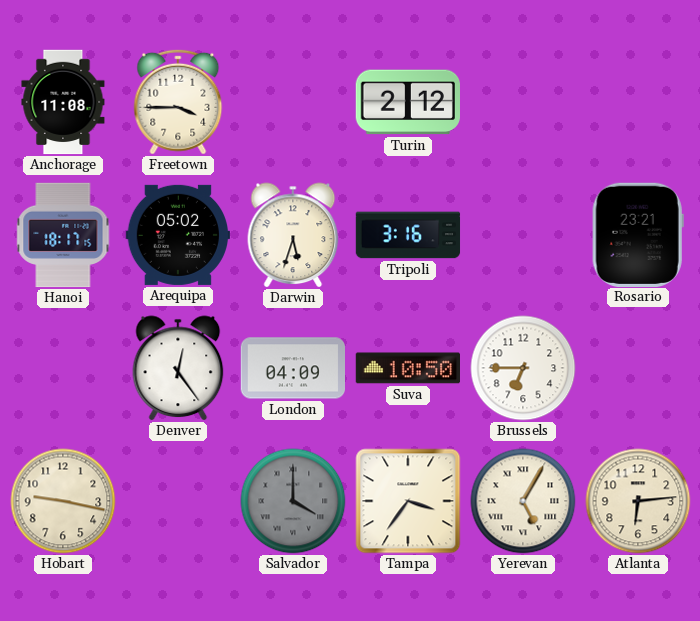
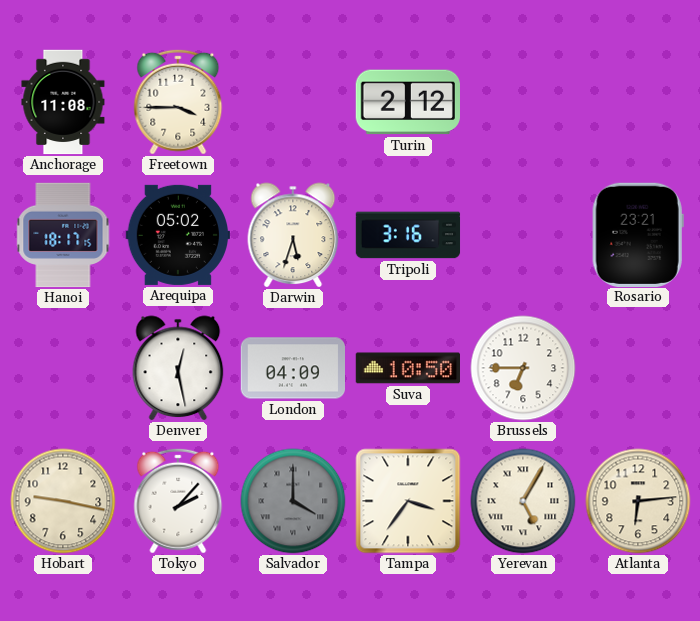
Denver: 12:24 -> 12:28 (178, 368)
Tokyo: none -> 2:07 (178, 501)
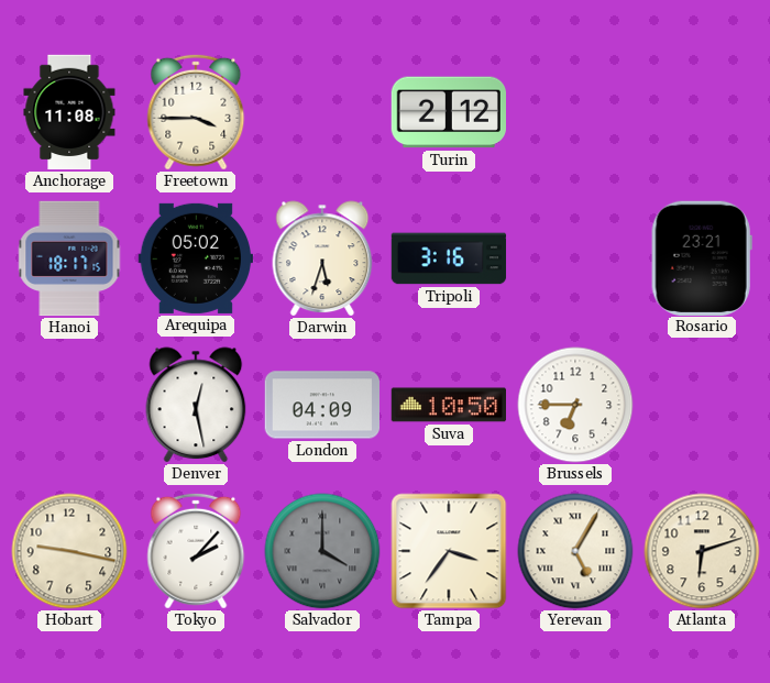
Atlanta: 6:14 -> 6:12 (702, 551)
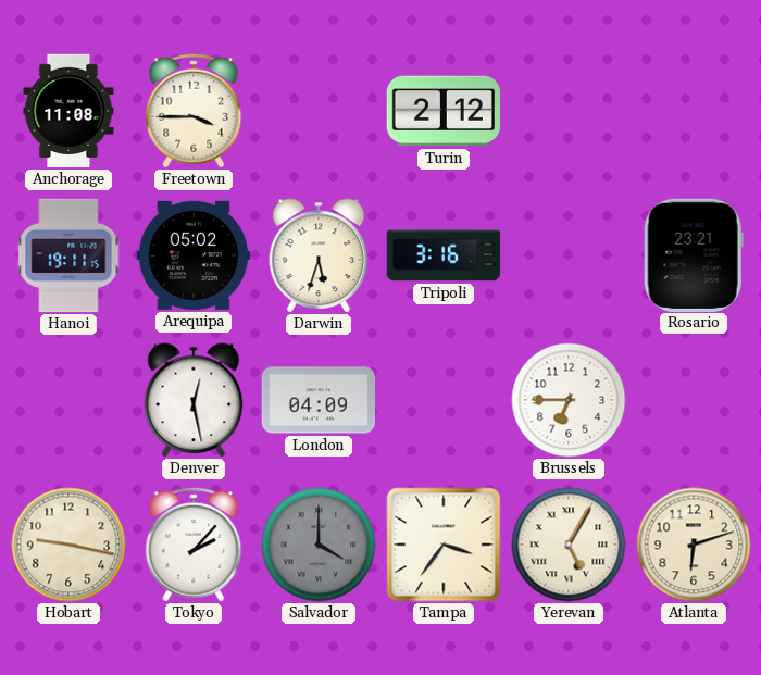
Hanoi: 18:17 -> 19:11 (68, 255)
Suva: 10:50 -> none (449, 405)
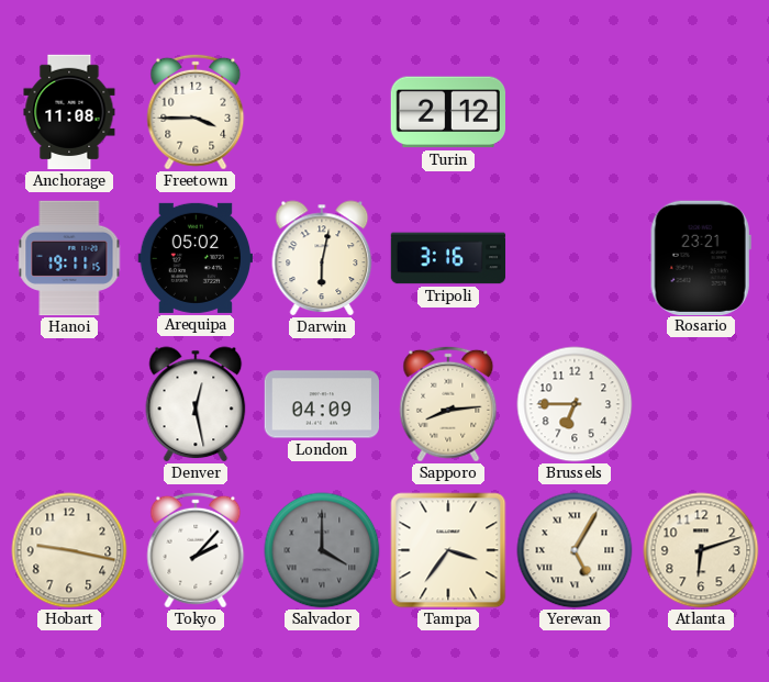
Darwin: 5:33 -> 6:02 (322, 258)
Sapporo: none -> 8:14 (448, 404)
